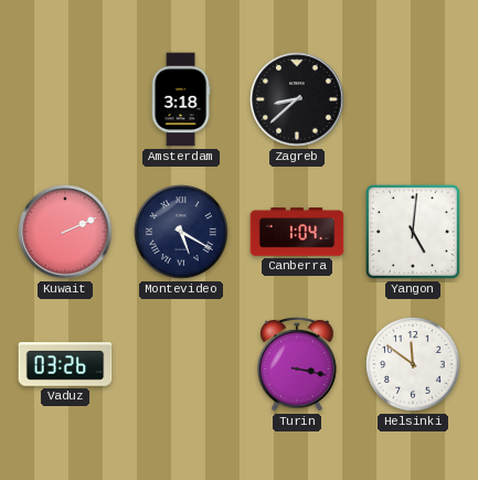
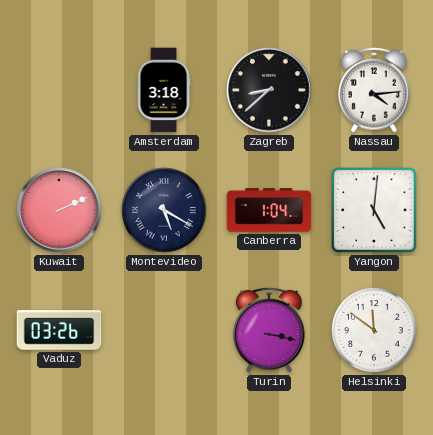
Nassau: none -> 4:14 (374, 90)
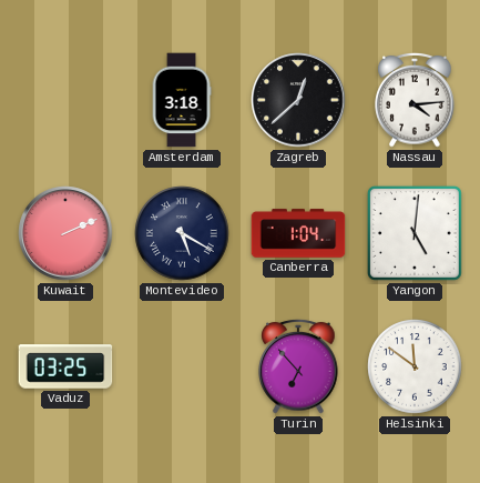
Zagreb: 8:38 -> 12:38 (298, 100)
Vaduz: 03:26 -> 03:25 (65, 366)
Turin: 3:17 -> 6:53 (298, 366)
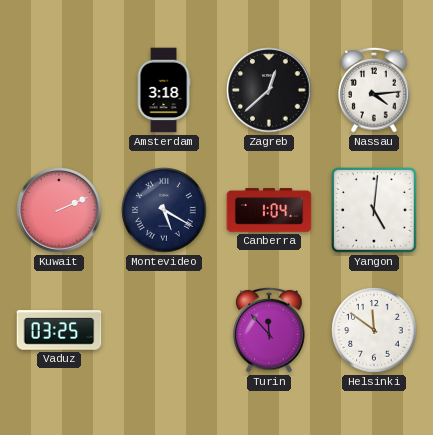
Turin: 6:53 -> 11:53 (269, 330)
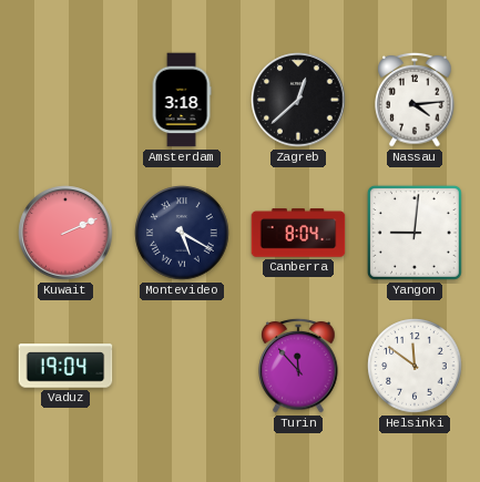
Canberra: 1:04 -> 8:04 (298, 233)
Yangon: 5:01 -> 9:01 (415, 233)
Vaduz: 03:25 -> 19:04 (65, 366)
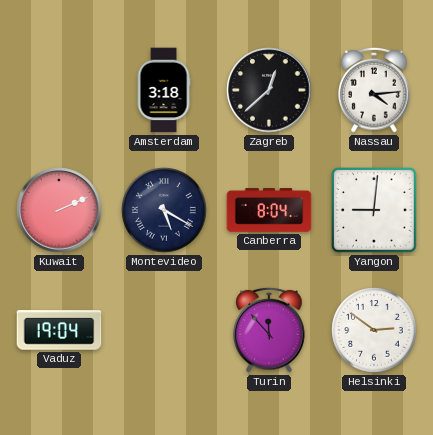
Helsinki: 11:51 -> 2:51 (374, 330)
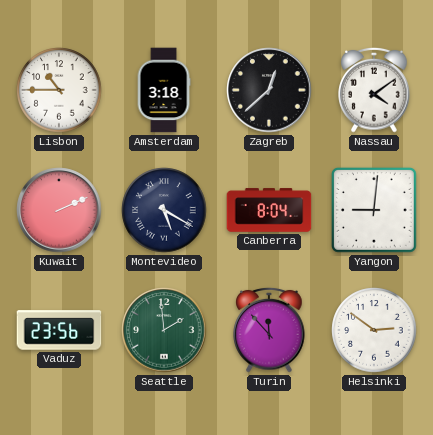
Lisbon: none -> 10:45 (59, 90)
Nassau: 4:14 -> 4:09 (374, 90)
Vaduz: 19:04 -> 23:56 (59, 330)
Seattle: none -> 1:59 (164, 330)
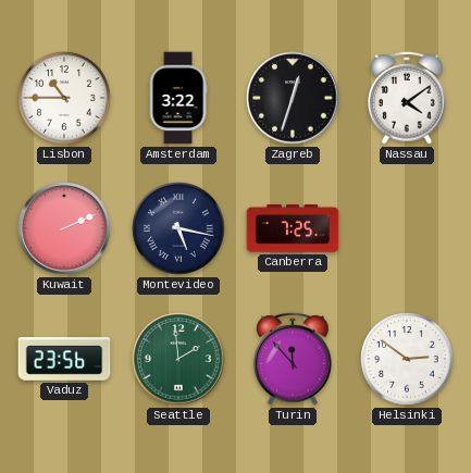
Amsterdam: 3:18 -> 3:22 (178, 98)
Zagreb: 12:38 -> 12:33 (293, 98)
Montevideo: 5:20 -> 5:17 (178, 228)
Canberra: 8:04 -> 7:25 (293, 228)
Yangon: 9:01 -> none (374, 210)
